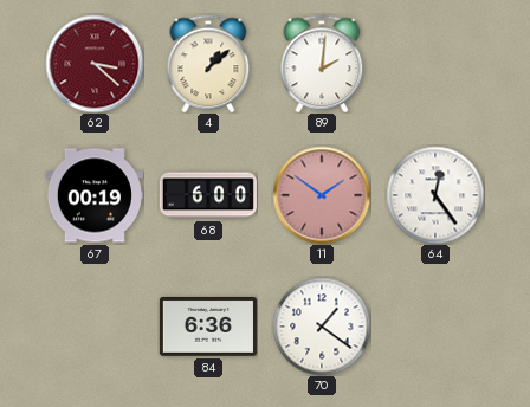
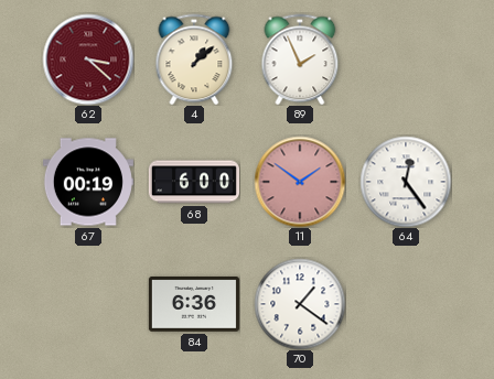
89: 2:01 -> 1:56 (300, 59)
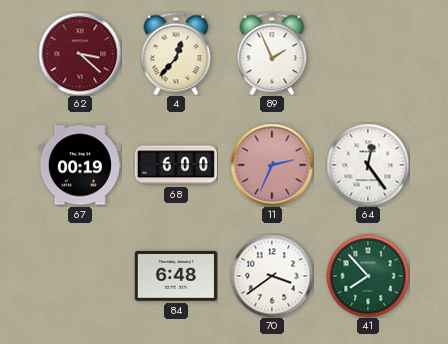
4: 1:08 -> 12:37 (176, 54)
11: 1:51 -> 2:34 (272, 165)
84: 6:36 -> 6:48 (176, 277)
70: 1:21 -> 3:39 (272, 276)
41: none -> 7:53 (368, 276)
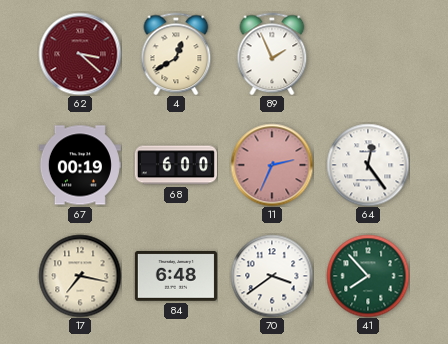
4: 12:37 -> 12:40 (176, 54)
17: none -> 7:17 (80, 276)
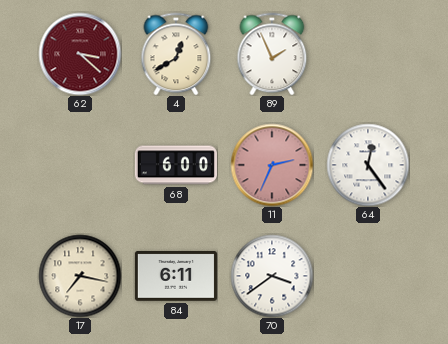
67: 00:19 -> none (80, 165)
84: 6:48 -> 6:11 (176, 277)
41: 7:53 -> none (368, 276)
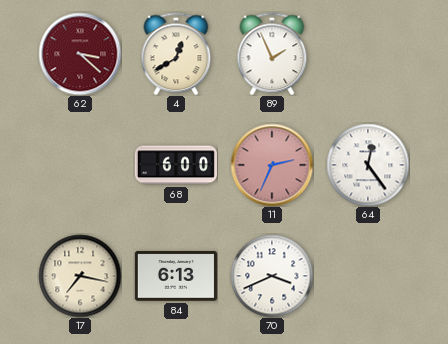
84: 6:11 -> 6:13 (176, 277)
70: 3:39 -> 3:41 (272, 276)
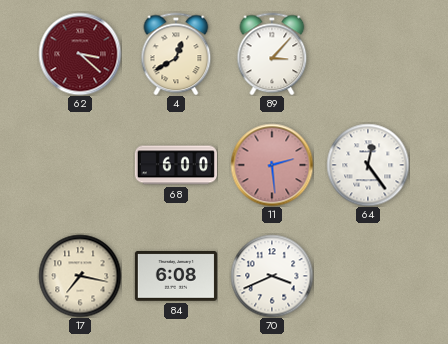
89: 1:56 -> 3:07 (272, 54)
11: 2:34 -> 2:29 (272, 165)
84: 6:13 -> 6:08 (176, 277)
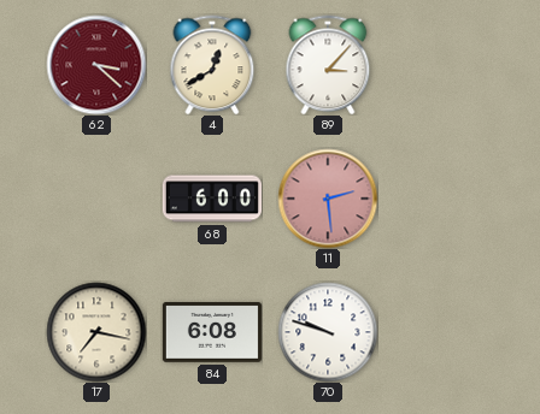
64: 12:24 -> none (368, 165)
70: 3:41 -> 9:48 (328, 332)
